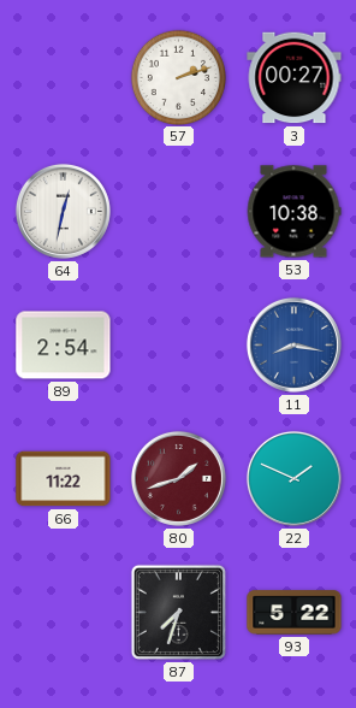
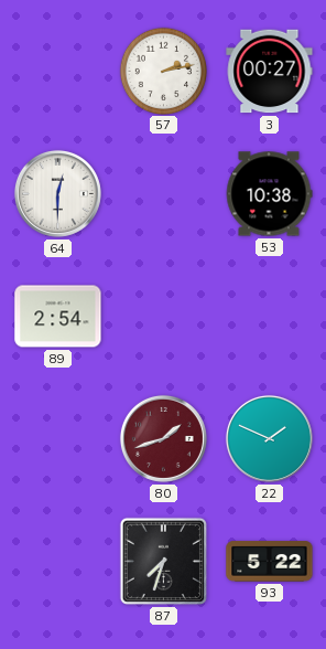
57: 2:12 -> 2:13 (163, 71)
64: 12:32 -> 12:30 (57, 193)
11: 8:17 -> none (293, 344)
66: 11:22 -> none (64, 479)
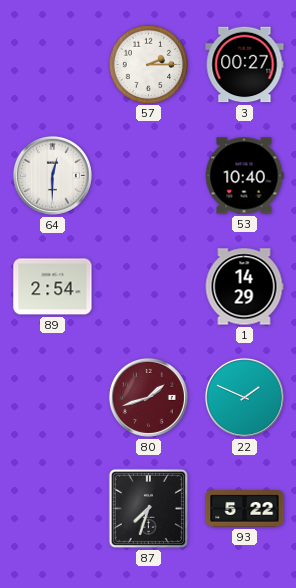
57: 2:13 -> 2:15 (148, 64)
53: 10:38 -> 10:40 (244, 176)
1: none -> 14:29 (244, 287)
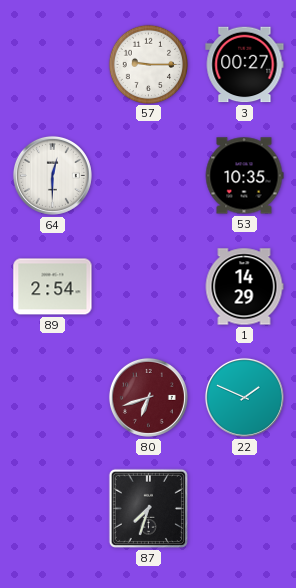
57: 2:15 -> 9:15 (148, 64)
53: 10:40 -> 10:35 (244, 176)
80: 1:42 -> 6:42 (148, 397)
93: 5:22 -> none (245, 509)
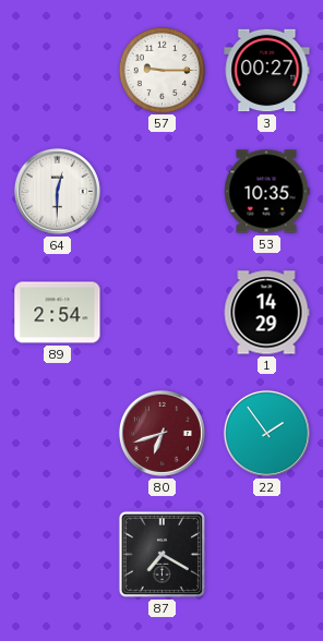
22: 1:49 -> 1:54 (266, 433)
87: 7:33 -> 7:20 (161, 554)
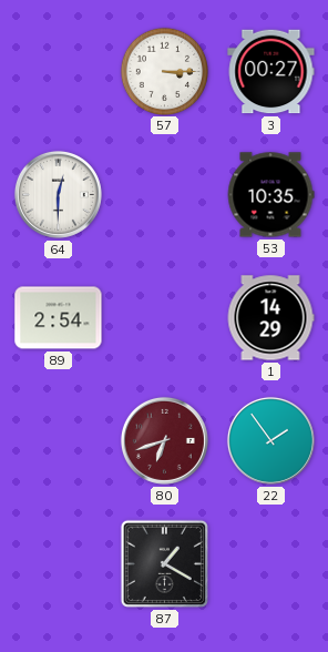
57: 9:15 -> 3:15 (164, 71)
87: 7:20 -> 1:20 (164, 563)
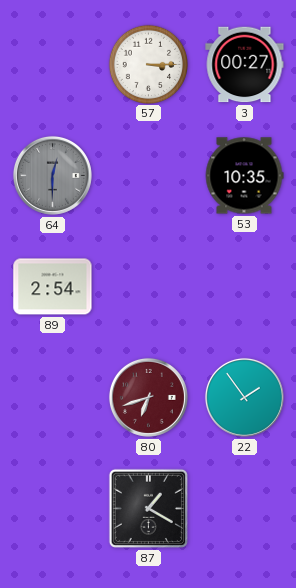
64 dial: white -> grey (52, 175)
1: 14:29 -> none (270, 318)
